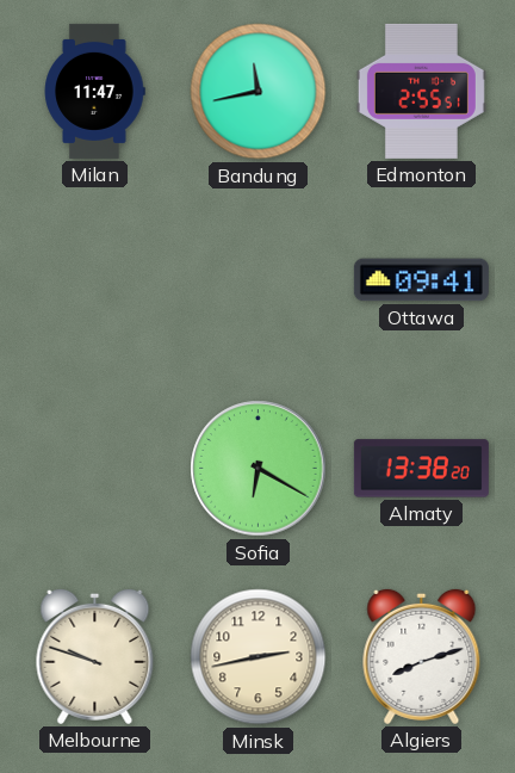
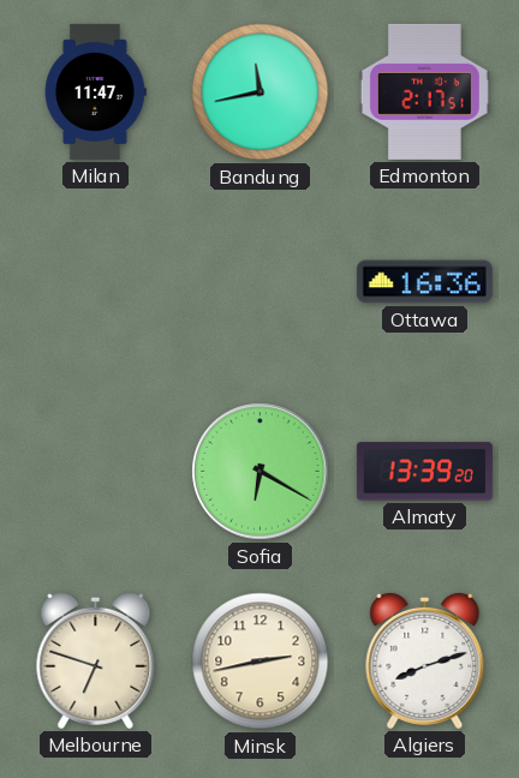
Edmonton: 2:55 -> 2:17 (424, 91)
Ottawa: 09:41 -> 16:36 (424, 282)
Almaty: 13:38 -> 13:39 (424, 472)
Melbourne: 9:48 -> 6:48 (96, 660)
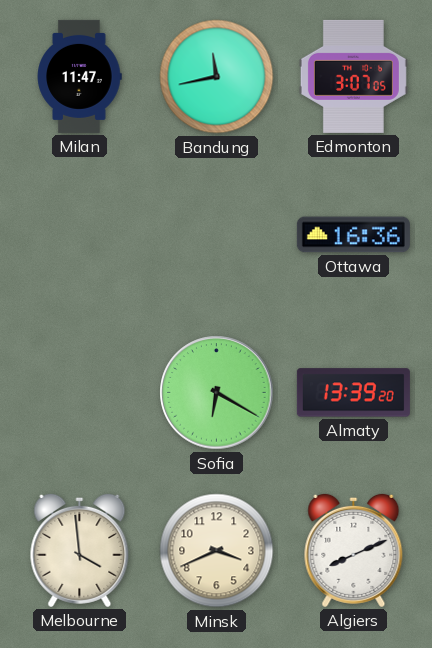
Edmonton: 2:17 -> 3:07 (353, 76)
Melbourne: 6:48 -> 3:59 (80, 550)
Minsk: 2:43 -> 3:41 (217, 551)
Algiers: 8:12 -> 8:11 (354, 550)
